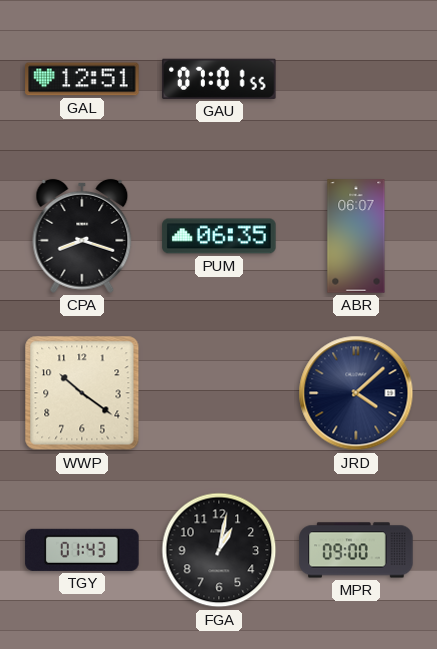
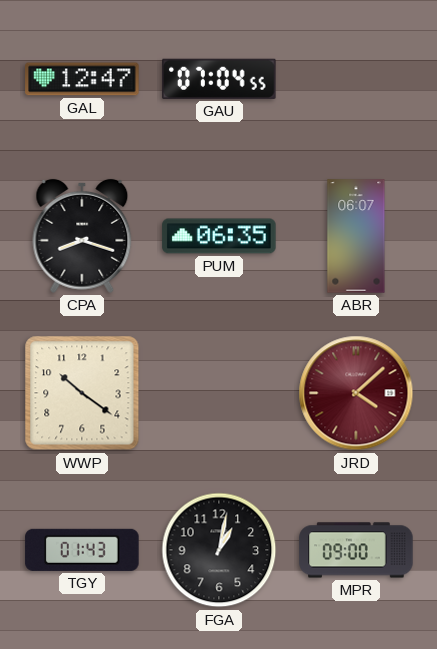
GAL: 12:51 -> 12:47 (82, 79)
GAU: 07:01 -> 07:04 (219, 79)
JRD dial: navy -> burgundy (356, 393)
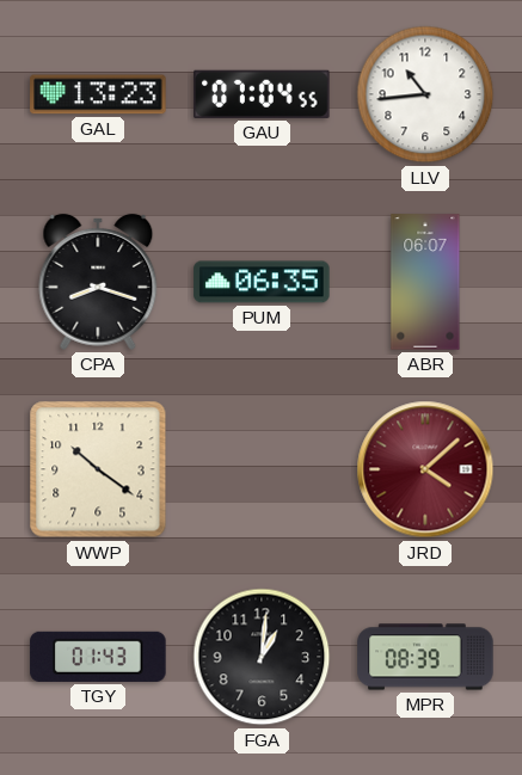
GAL: 12:47 -> 13:23 (98, 94)
LLV: none -> 10:44 (425, 94)
FGA: 1:02 -> 1:01 (262, 657)
MPR: 09:00 -> 08:39 (425, 657)
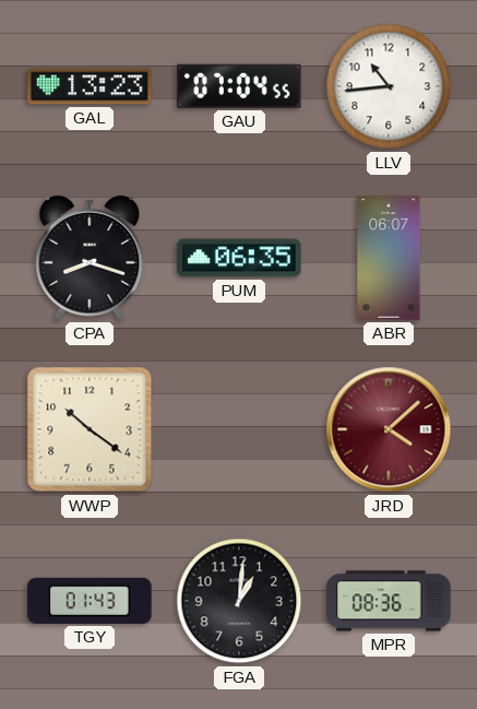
MPR: 08:39 -> 08:36 (389, 601)
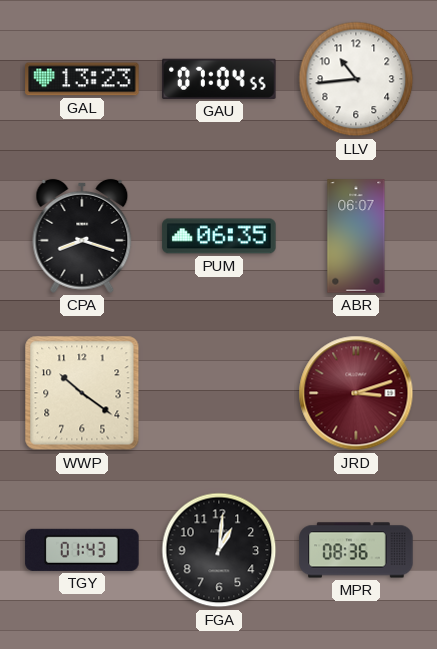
JRD: 4:08 -> 3:12 (356, 393)
